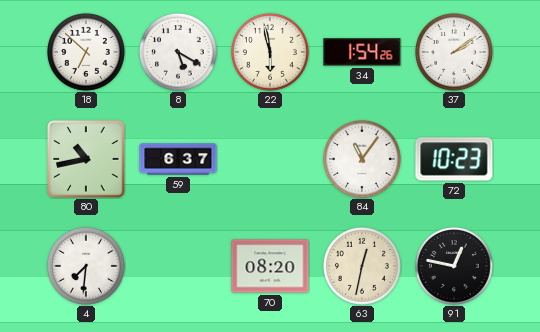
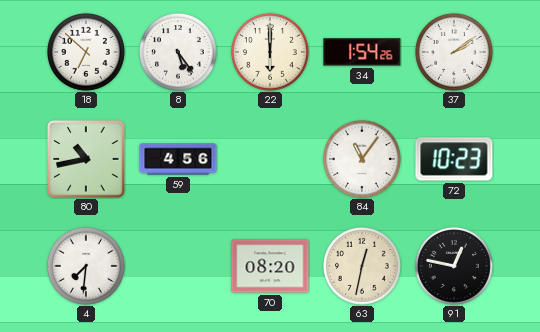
8: 5:20 -> 5:24 (178, 52)
22: 5:58 -> 6:00 (270, 52)
59: 6:37 -> 4:56 (178, 159)
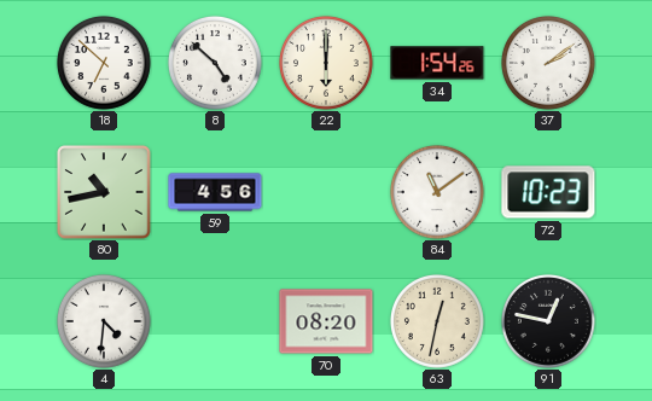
8: 5:24 -> 4:52 (215, 63)
84: 11:06 -> 11:09 (437, 192)
4: 7:31 -> 4:31 (104, 321)
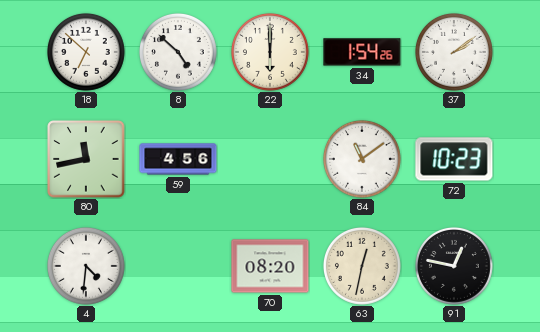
80: 10:43 -> 11:43 (86, 159)
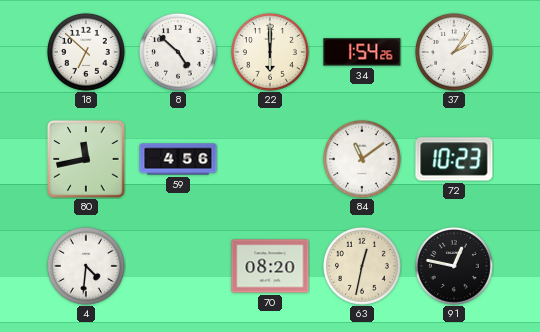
37: 2:09 -> 2:06 (454, 52)
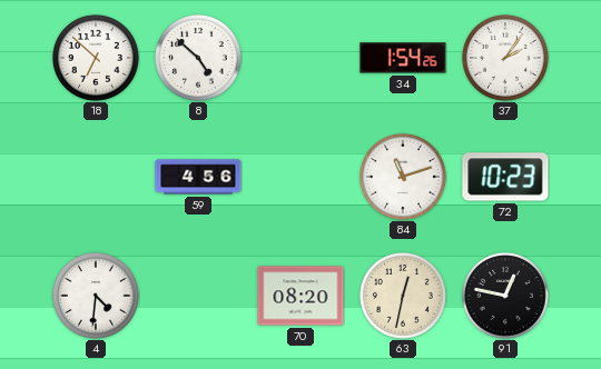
22: 6:00 -> none (270, 52)
80: 11:43 -> none (86, 159)
84: 11:09 -> 11:12 (403, 177)
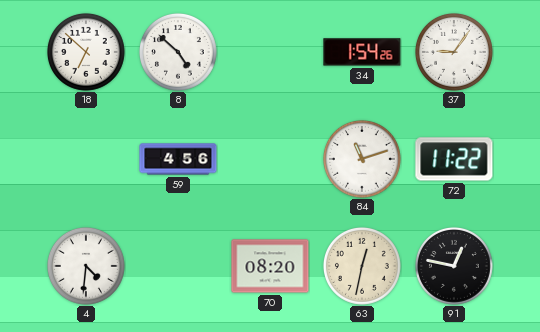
37: 2:06 -> 9:06 (454, 52)
72: 10:23 -> 11:22 (454, 159)
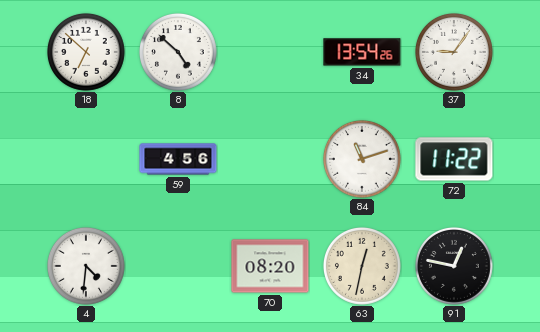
34: 1:54 -> 13:54 (362, 52)
